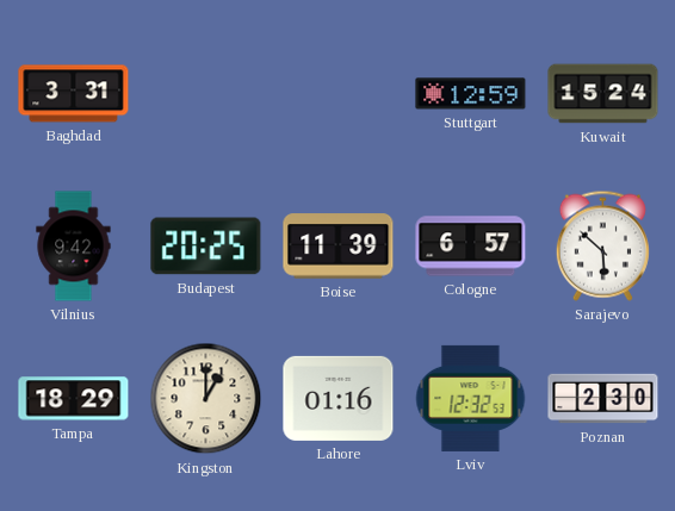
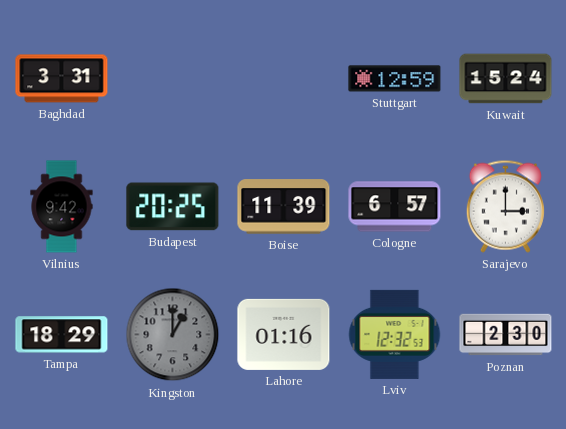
Sarajevo: 5:52 -> 3:00 (505, 206)
Kingston dial: cream -> grey (173, 335)
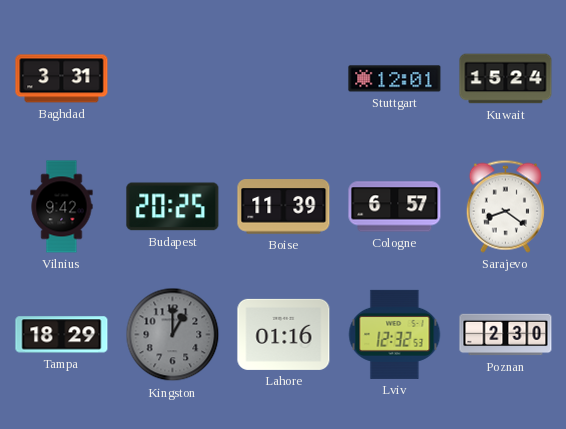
Stuttgart: 12:59 -> 12:01 (395, 79)
Sarajevo: 3:00 -> 8:21 (505, 206)
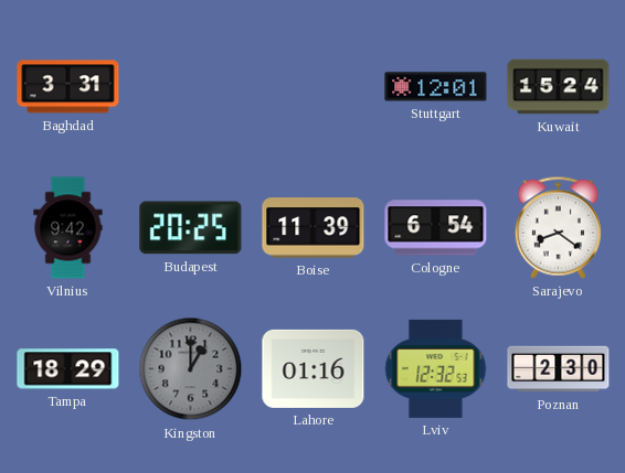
Cologne: 6:57 -> 6:54 (436, 228)
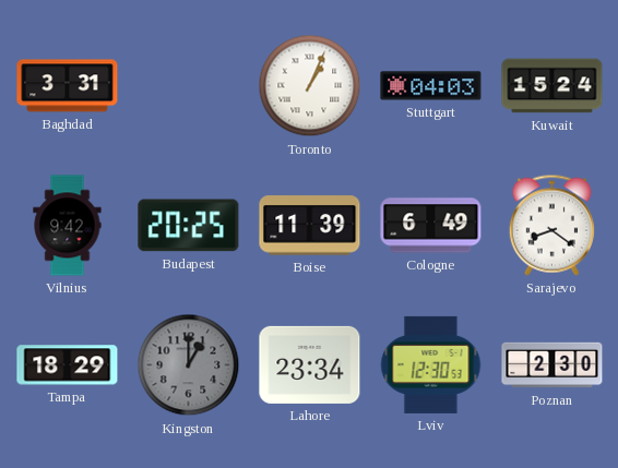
Toronto: none -> 1:04 (310, 86)
Stuttgart: 12:01 -> 04:03 (431, 86)
Cologne: 6:54 -> 6:49 (431, 226)
Lahore: 01:16 -> 23:34 (310, 364)
Lviv: 12:32 -> 12:30 (431, 364)
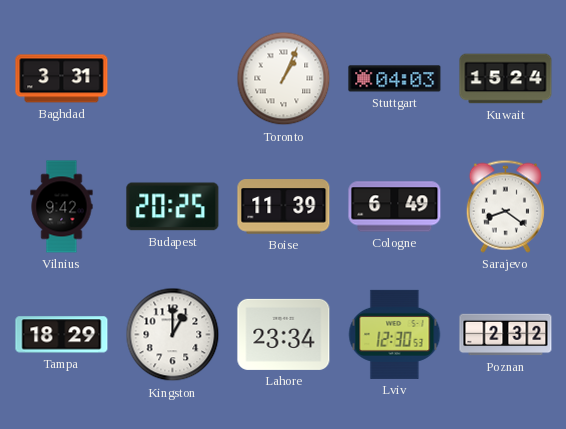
Kingston dial: grey -> white (173, 335)
Poznan: 2:30 -> 2:32 (506, 335)
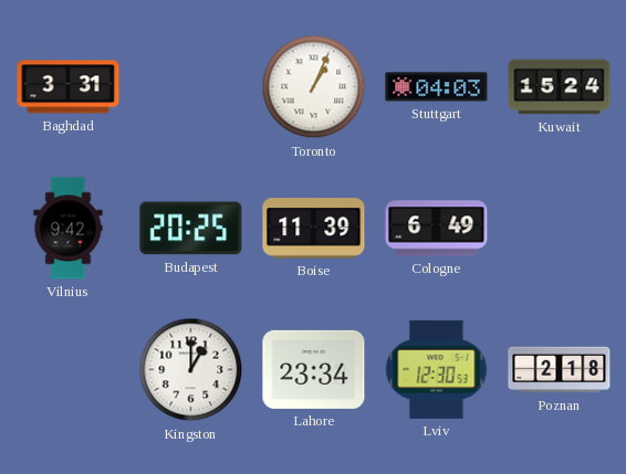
Sarajevo: 8:21 -> none (505, 206)
Tampa: 18:29 -> none (62, 335)
Poznan: 2:32 -> 2:18 (560, 370)
